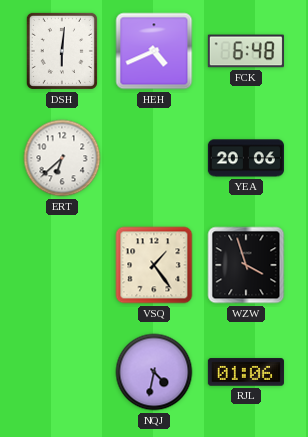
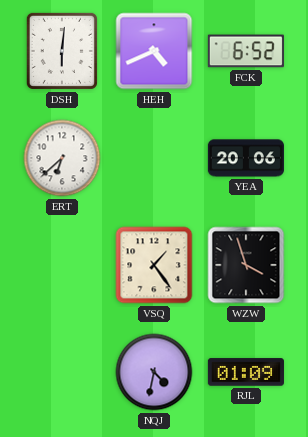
FCK: 6:48 -> 6:52 (246, 51)
RJL: 01:06 -> 01:09 (246, 372)
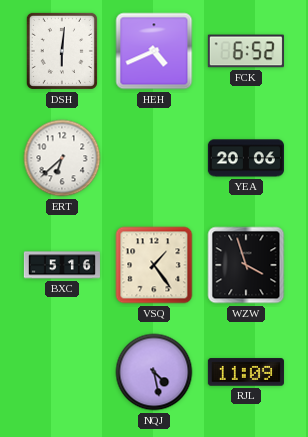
BXC: none -> 5:16 (62, 265)
NQJ: 4:32 -> 4:28 (154, 372)
RJL: 01:09 -> 11:09 (246, 372)
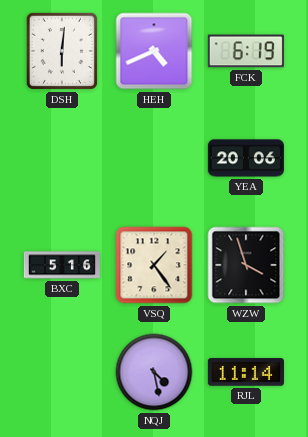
FCK: 6:52 -> 6:19 (246, 51)
ERT: 6:38 -> none (62, 158)
RJL: 11:09 -> 11:14 (246, 372)
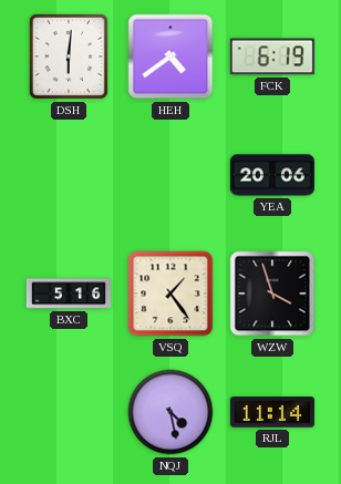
HEH: 4:41 -> 4:39 (170, 56)
